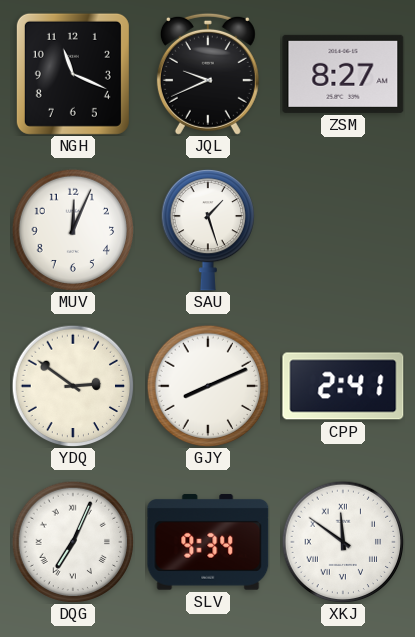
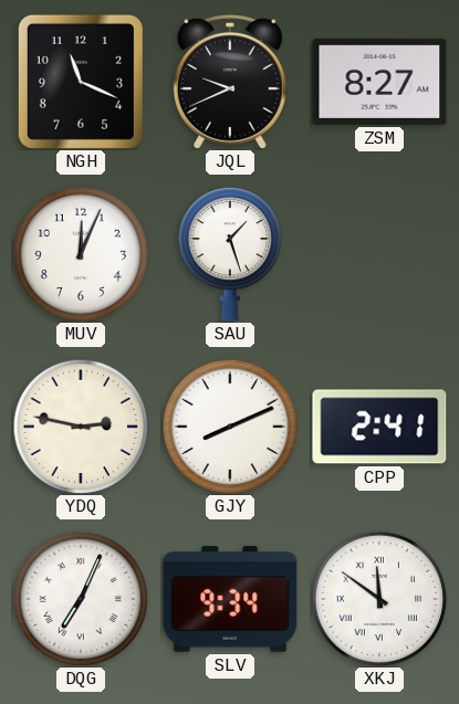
YDQ: 2:51 -> 2:47 (81, 427)
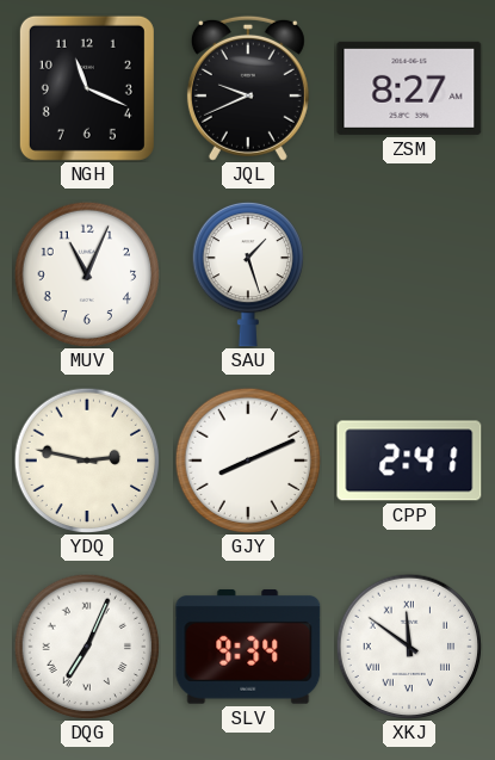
MUV: 12:04 -> 11:04 (87, 274)
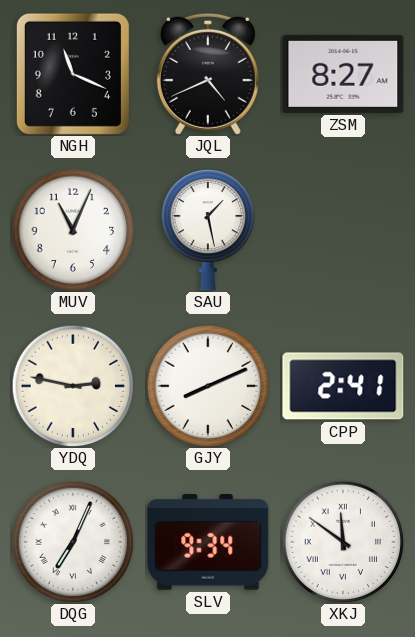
JQL: 9:41 -> 4:41 (208, 74)
SAU: 1:27 -> 1:28 (207, 230)
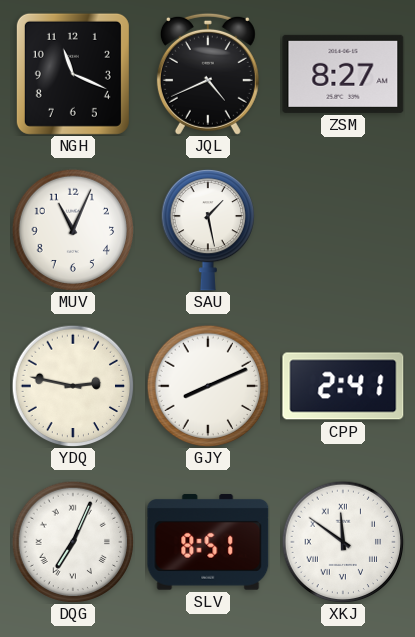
SLV: 9:34 -> 8:51 (208, 542)
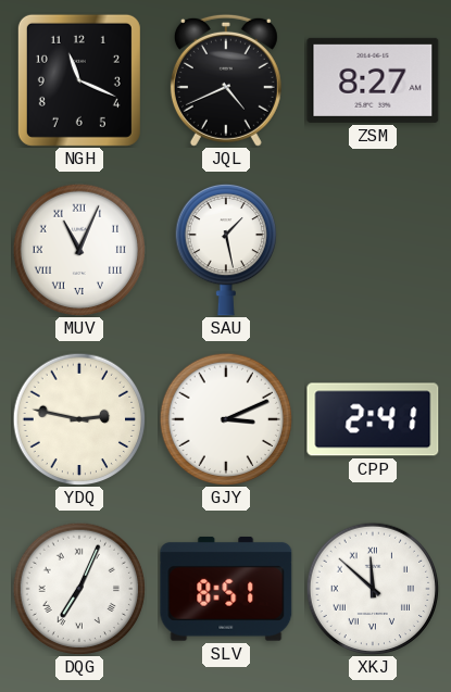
MUV numerals: Arabic -> Roman (79, 250)
GJY: 8:11 -> 3:11 (226, 419)
XKJ: 11:51 -> 11:52 (373, 589)
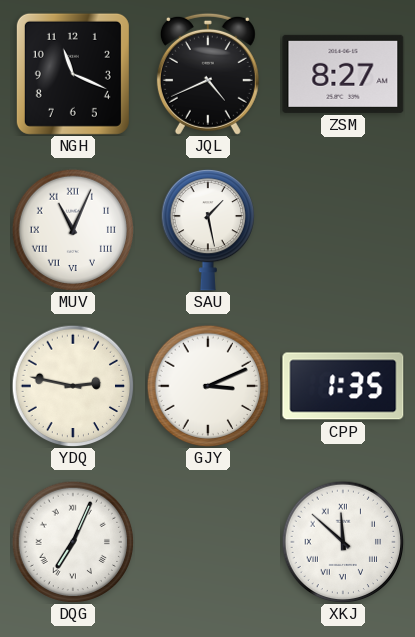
CPP: 2:41 -> 1:35 (343, 386)
SLV: 8:51 -> none (226, 589)
